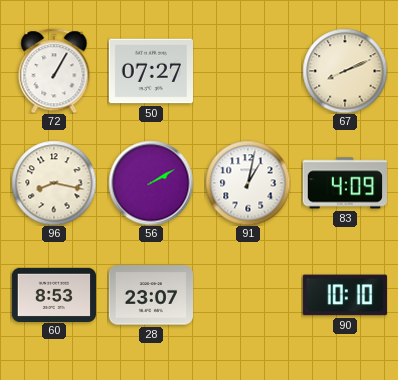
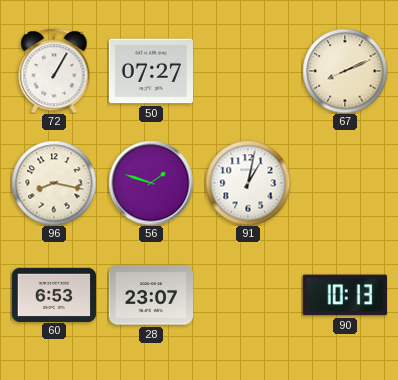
56: 2:10 -> 1:48 (151, 183)
83: 4:09 -> none (344, 183)
60: 8:53 -> 6:53 (53, 294)
90: 10:10 -> 10:13 (345, 295)
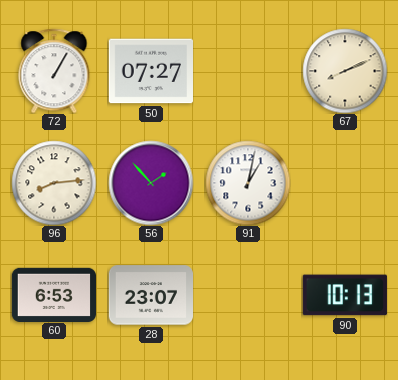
96: 8:17 -> 8:14 (54, 183)
56: 1:48 -> 1:53 (151, 183)
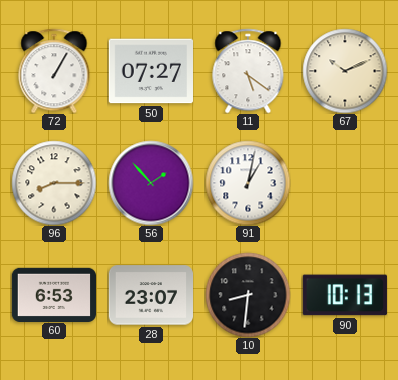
11: none -> 5:21 (248, 71)
67: 8:11 -> 10:11 (345, 71)
96: 8:14 -> 8:15 (54, 183)
10: none -> 8:31 (248, 295)
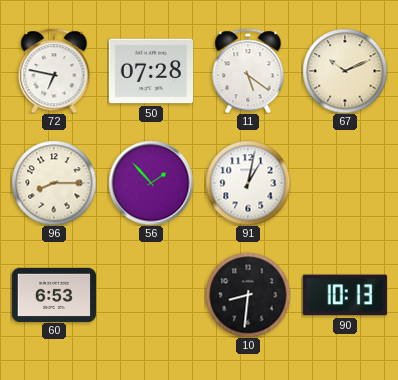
72: 1:05 -> 6:47 (54, 71)
50: 07:27 -> 07:28 (150, 71)
28: 23:07 -> none (150, 295)
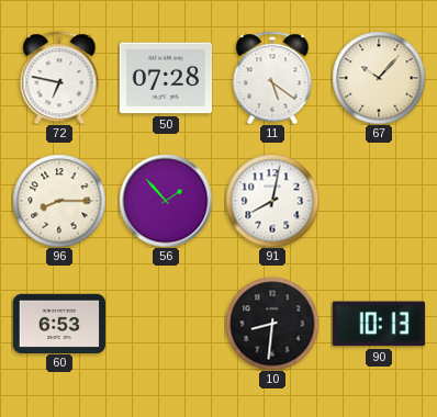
67: 10:11 -> 10:07 (379, 78)
91: 1:02 -> 8:02 (272, 201)
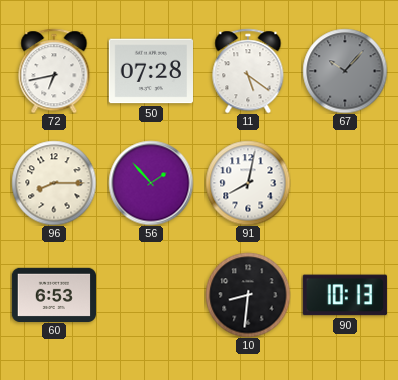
72: 6:47 -> 6:43 (54, 71)
67 dial: cream -> grey (345, 71)
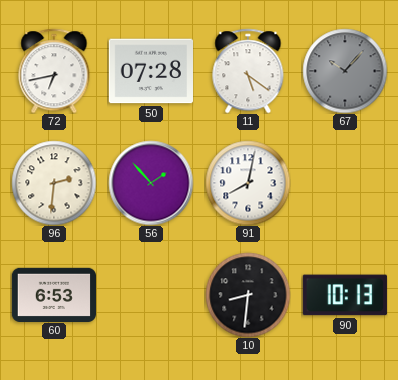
96: 8:15 -> 2:31 (54, 183)
